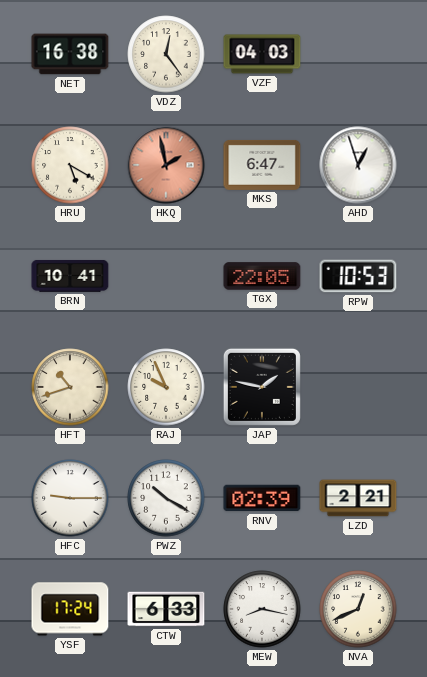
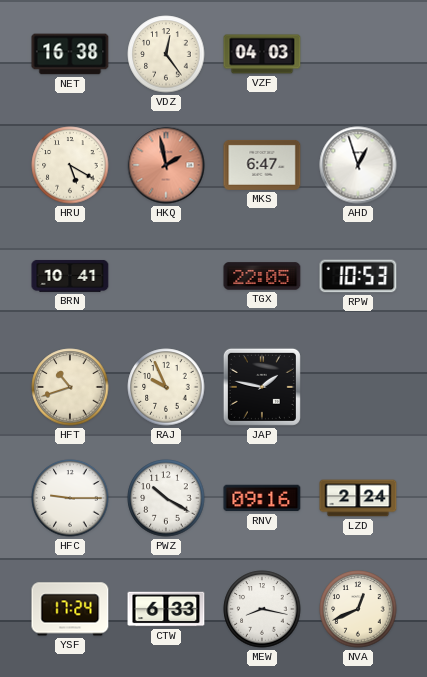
RNV: 02:39 -> 09:16 (262, 498)
LZD: 2:21 -> 2:24 (358, 498)
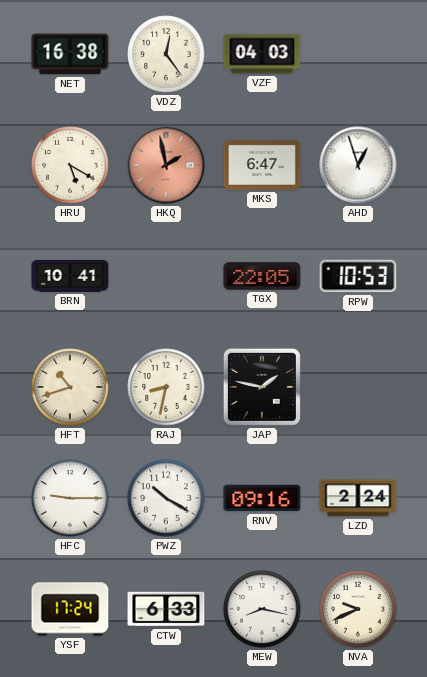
RAJ: 9:56 -> 8:32 (166, 387)
NVA: 12:41 -> 9:41 (358, 609)
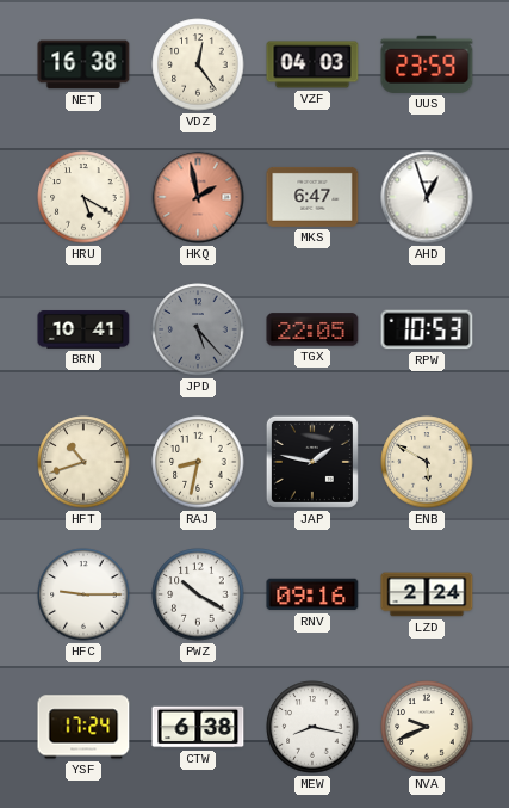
UUS: none -> 23:59 (427, 64)
JPD: none -> 5:23 (198, 329)
ENB: none -> 5:50 (427, 462)
CTW: 6:33 -> 6:38 (198, 727)
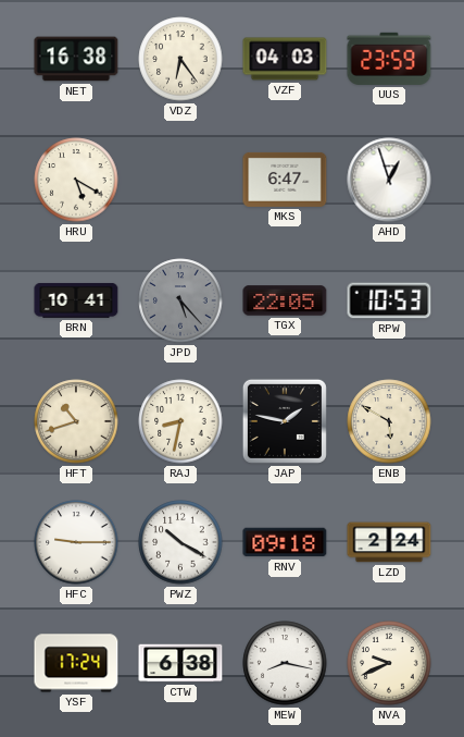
VDZ: 12:24 -> 6:24 (180, 59)
HKQ: 1:58 -> none (198, 197)
RNV: 09:16 -> 09:18 (285, 542)
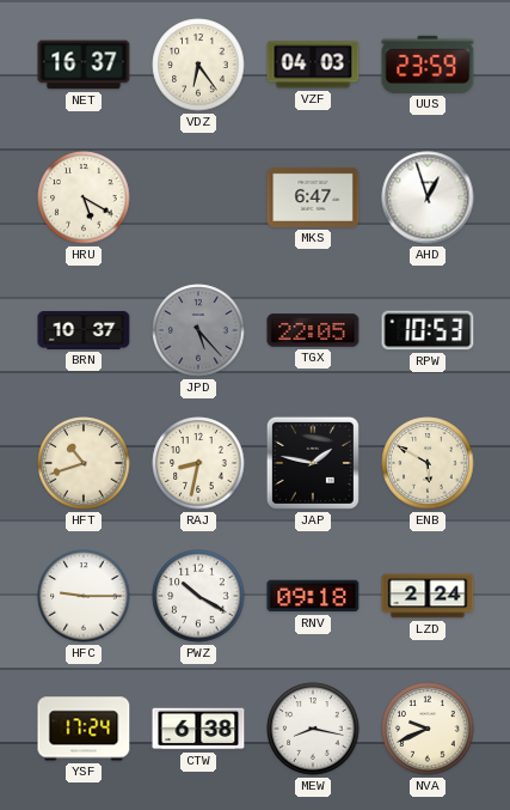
NET: 16:38 -> 16:37 (84, 65)
BRN: 10:41 -> 10:37 (84, 330)
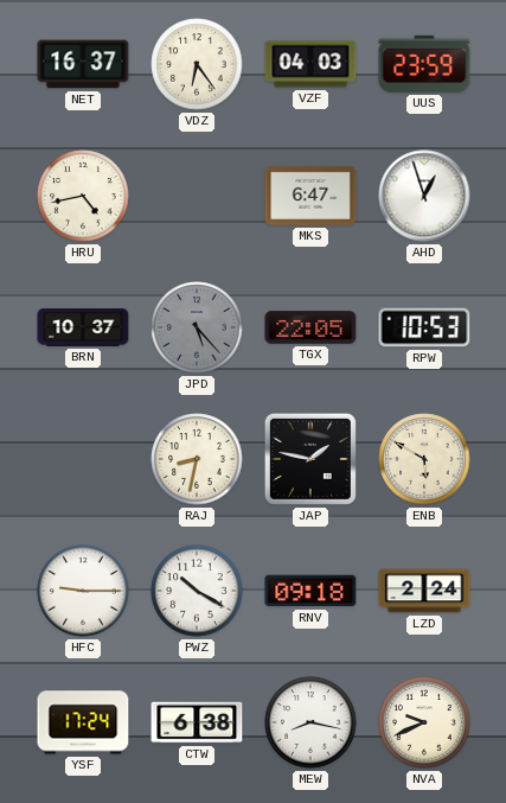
HRU: 5:20 -> 4:43 (83, 196)
HFT: 10:42 -> none (84, 463)
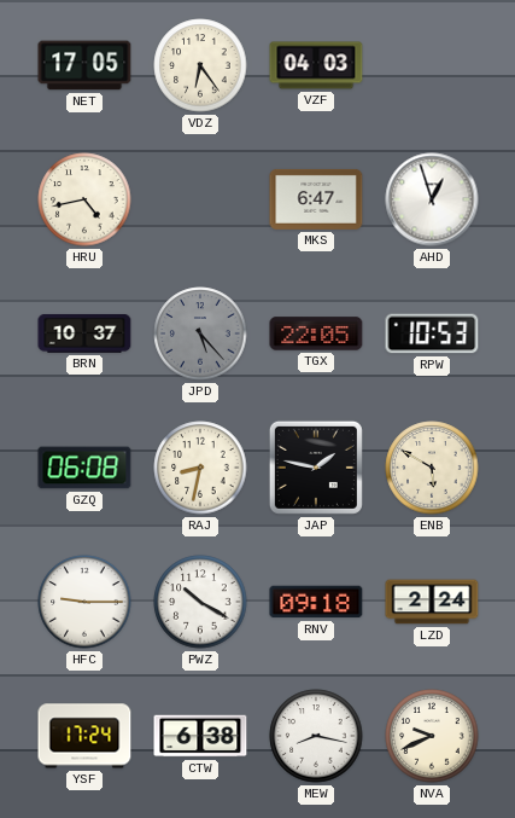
NET: 16:37 -> 17:05 (84, 65)
UUS: 23:59 -> none (424, 64)
GZQ: none -> 06:08 (84, 468)
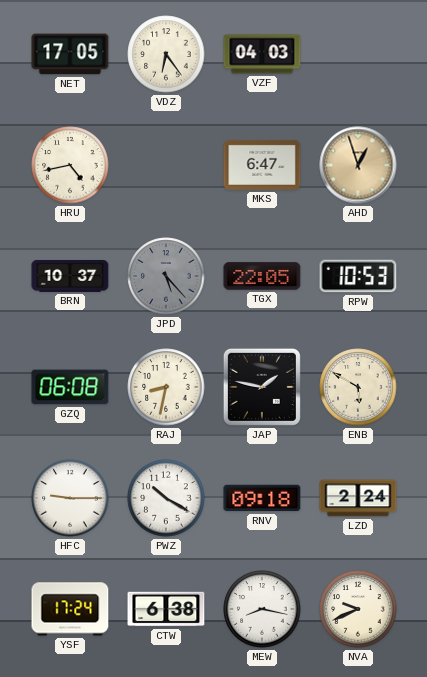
AHD dial: white -> champagne (358, 165)
